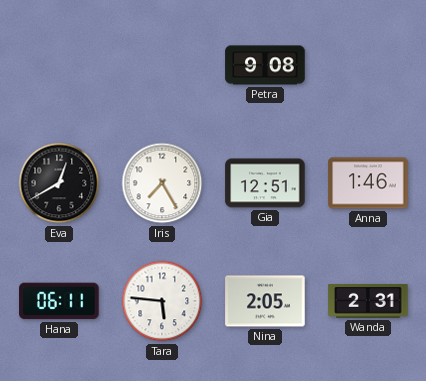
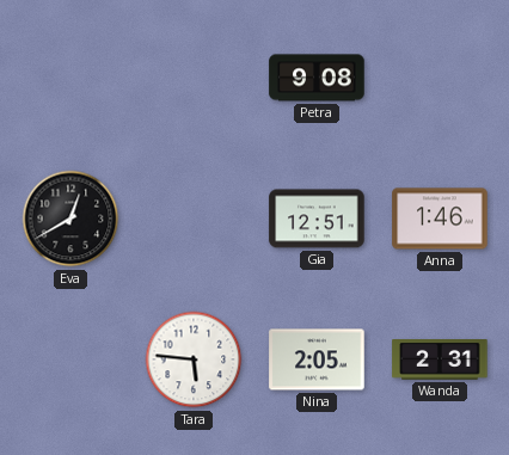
Iris: 7:25 -> none (162, 183)
Hana: 06:11 -> none (59, 301)
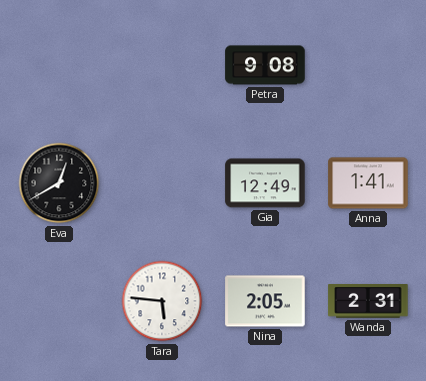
Gia: 12:51 -> 12:49 (265, 183)
Anna: 1:46 -> 1:41 (368, 183)
